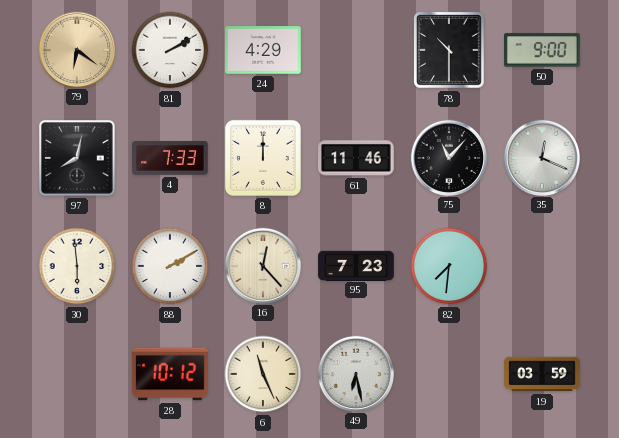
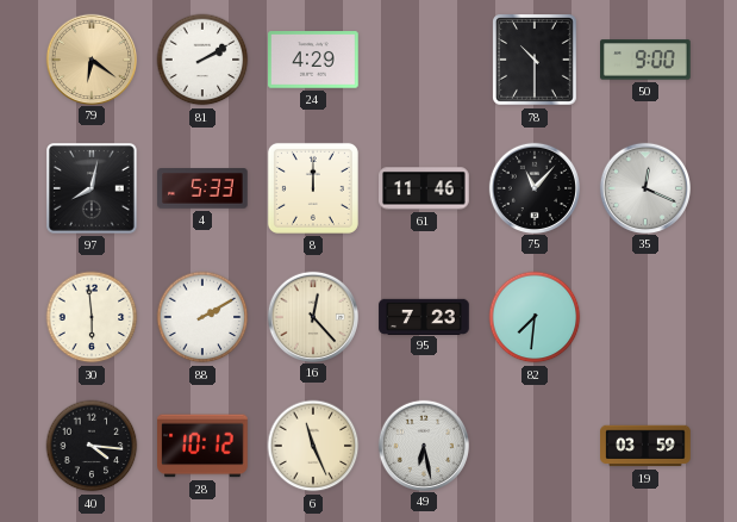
4: 7:33 -> 5:33 (202, 188)
40: none -> 4:16 (92, 446)
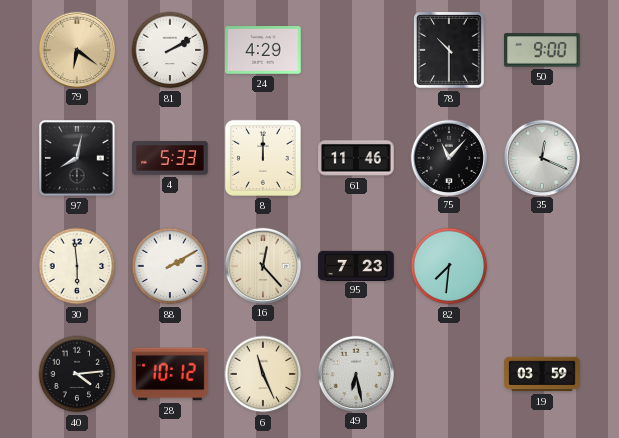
40: 4:16 -> 4:14 (77, 374)
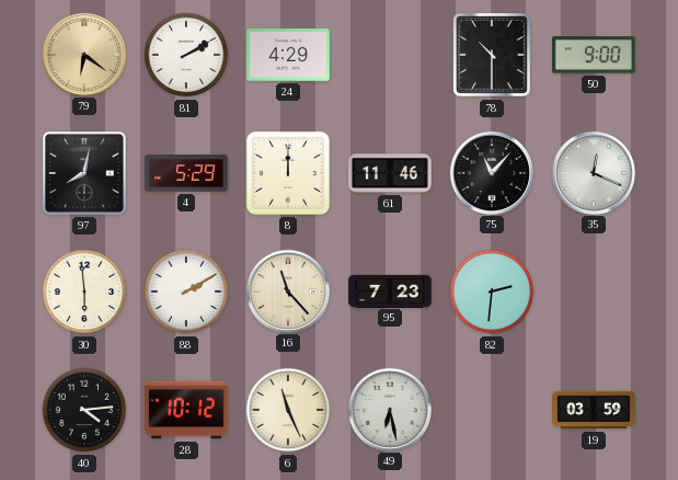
4: 5:33 -> 5:29 (186, 173)
16: 12:23 -> 11:23 (287, 290)
82: 7:31 -> 2:31 (492, 292)
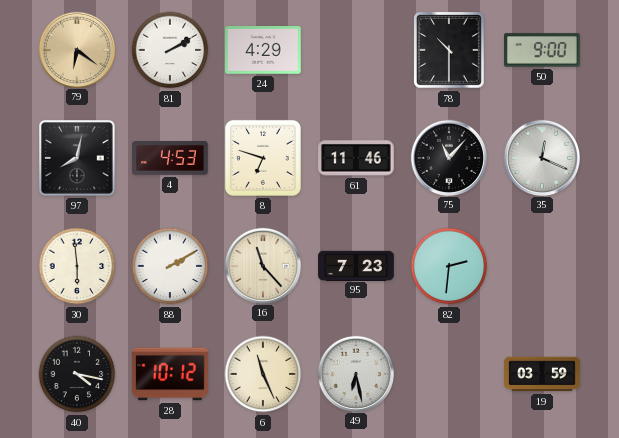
4: 5:29 -> 4:53 (170, 158)
8: 12:00 -> 6:48 (263, 158)
40: 4:14 -> 4:17 (77, 374)
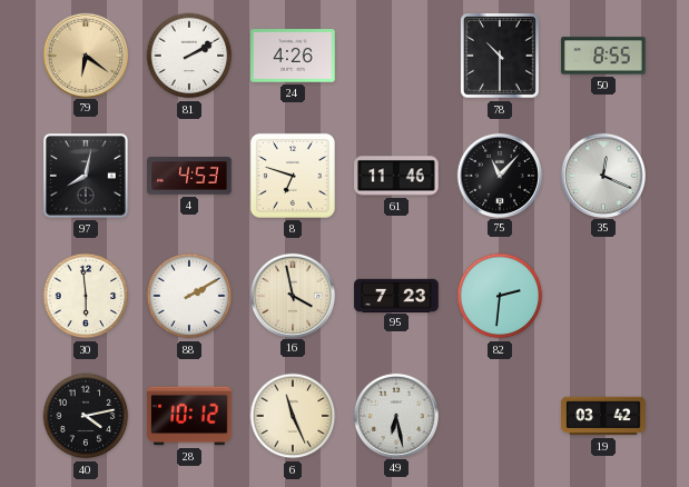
24: 4:29 -> 4:26 (293, 56)
50: 9:00 -> 8:55 (603, 56)
16: 11:23 -> 3:58 (292, 295)
40: 4:17 -> 4:13 (86, 416)
19: 03:59 -> 03:42 (603, 416)
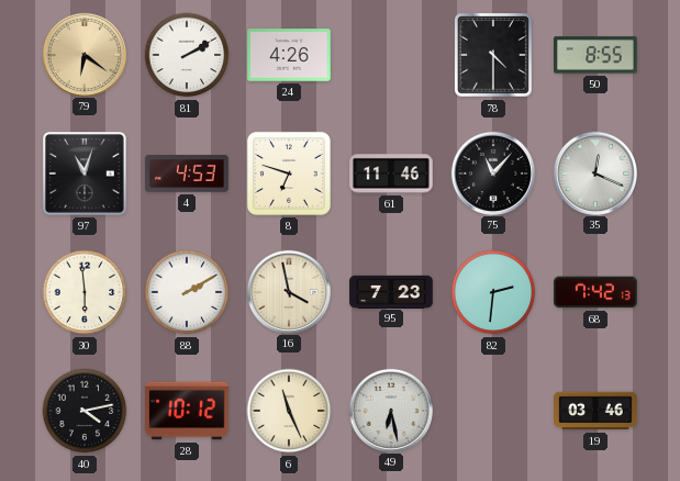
78: 10:30 -> 4:30 (493, 55)
97: 8:02 -> 11:03 (86, 175)
68: none -> 7:42 (595, 292)
19: 03:42 -> 03:46 (595, 411)
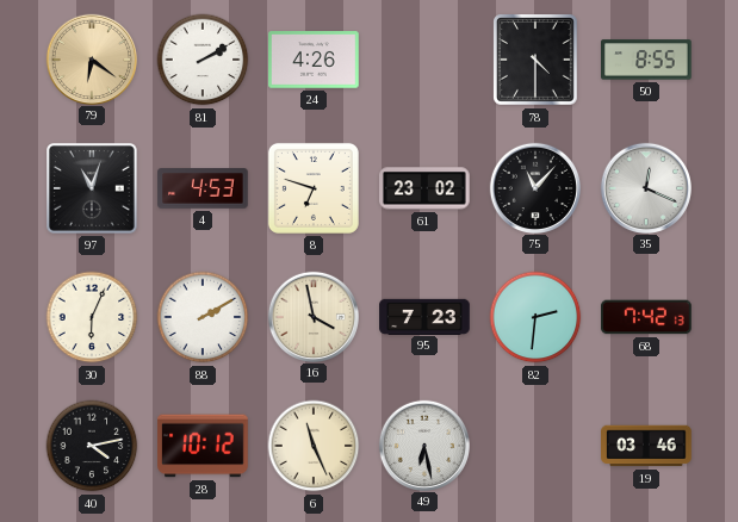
61: 11:46 -> 23:02 (424, 188)
30: 5:59 -> 6:04 (92, 317)
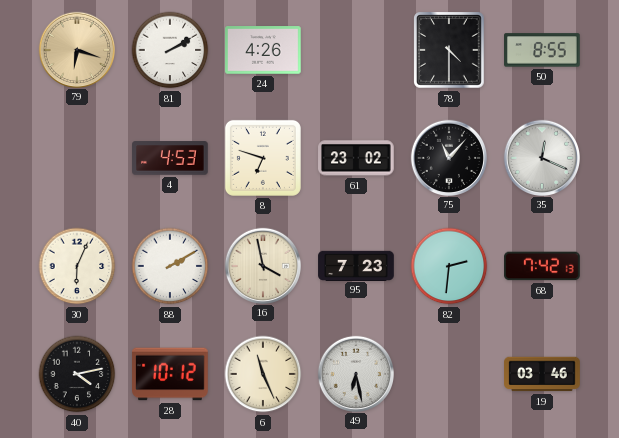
79: 6:21 -> 6:18 (76, 49)
97: 11:03 -> none (93, 189)
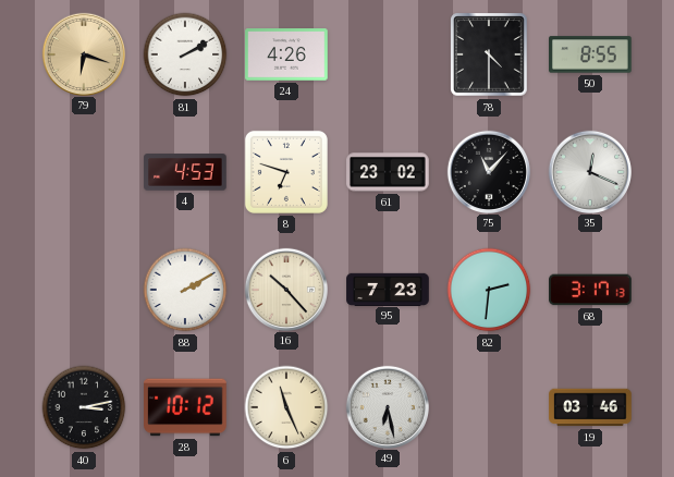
30: 6:04 -> none (77, 266)
16: 3:58 -> 10:23 (285, 289)
68: 7:42 -> 3:17 (590, 290)
40: 4:13 -> 3:13 (84, 407)
